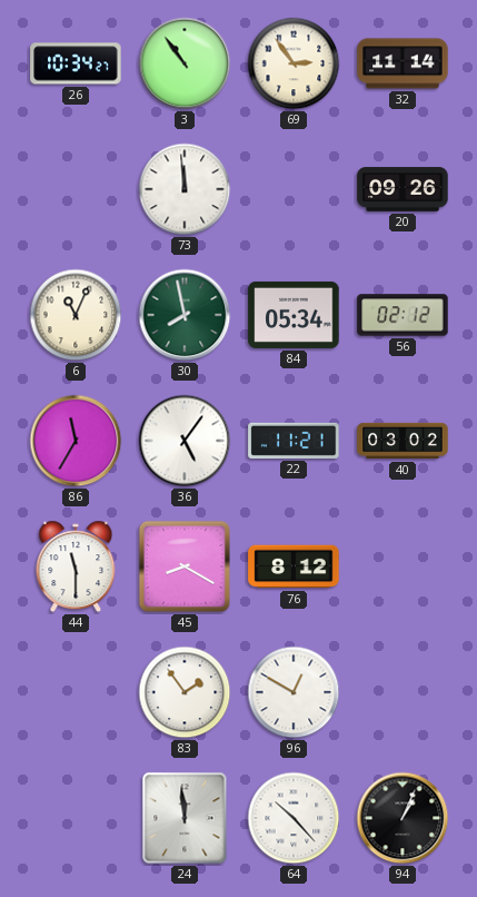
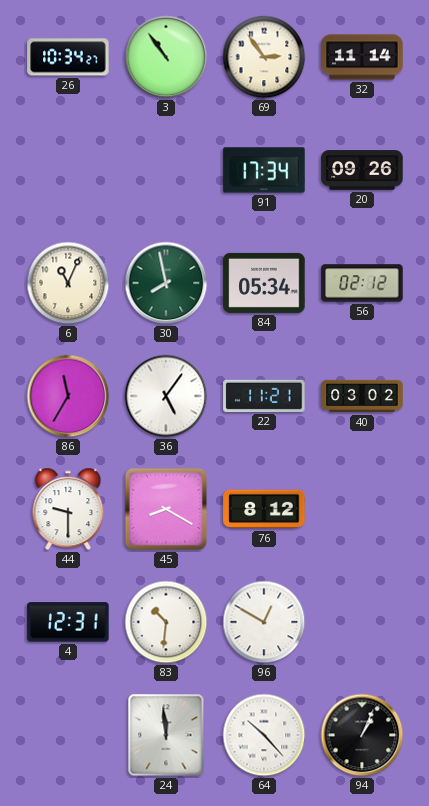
73: 11:59 -> none (185, 189)
91: none -> 17:34 (264, 170)
44: 11:30 -> 9:30 (68, 509)
4: none -> 12:31 (68, 622)
83: 1:54 -> 10:31 (166, 622)
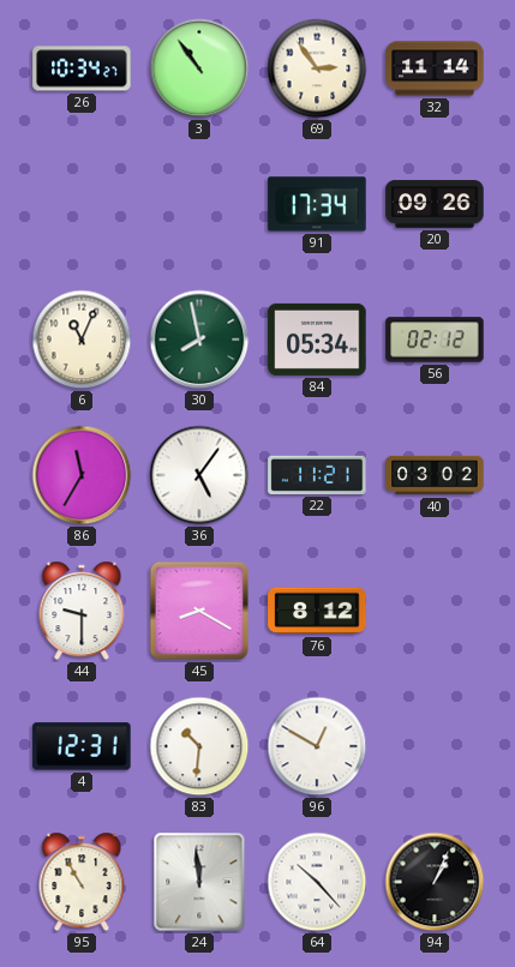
95: none -> 10:55 (82, 882)
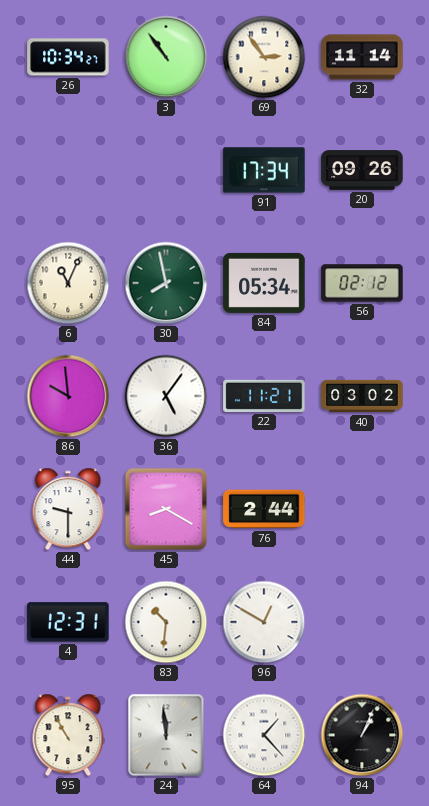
86: 11:35 -> 9:59 (68, 396)
76: 8:12 -> 2:44 (264, 509)
64: 10:23 -> 1:23 (264, 735)
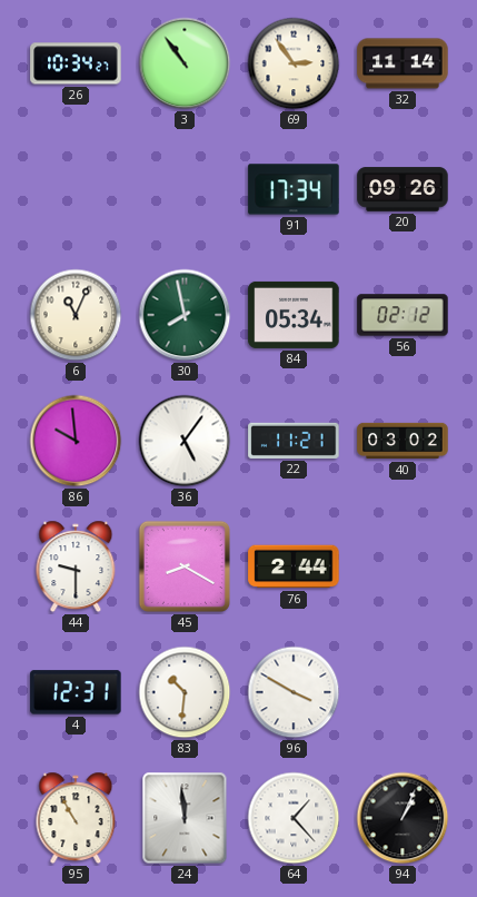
96: 12:50 -> 3:50 (294, 692)
